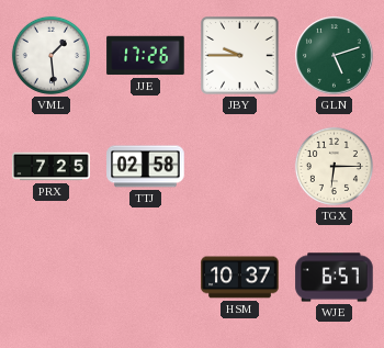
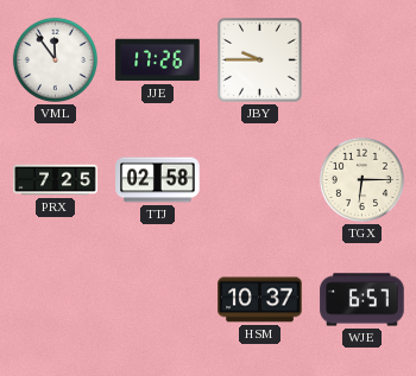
VML: 1:29 -> 11:54 (55, 59)
GLN: 5:12 -> none (335, 56)
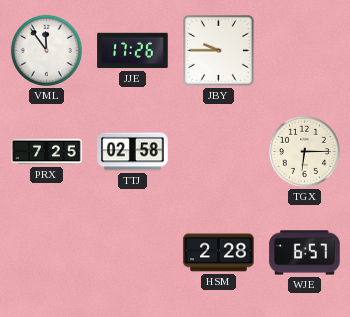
HSM: 10:37 -> 2:28 (219, 253)
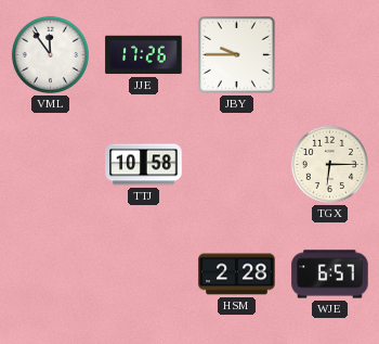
PRX: 7:25 -> none (47, 152)
TTJ: 02:58 -> 10:58 (144, 165)
